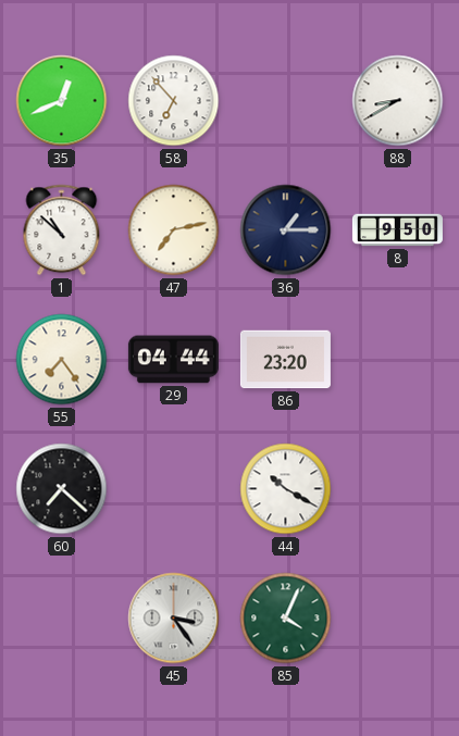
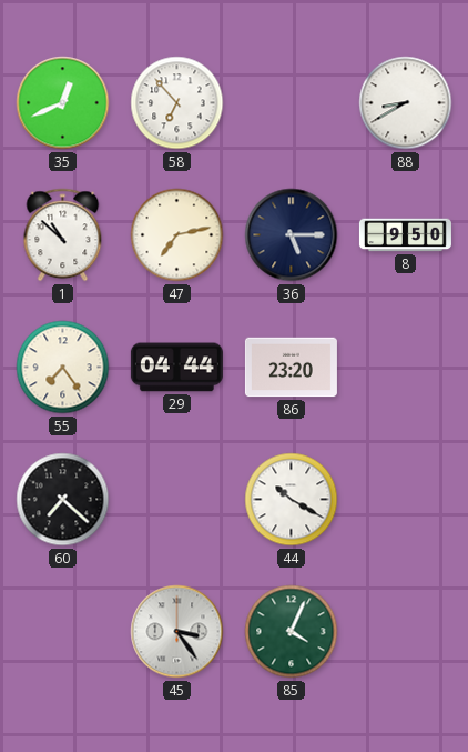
36: 1:15 -> 5:15 (292, 235)
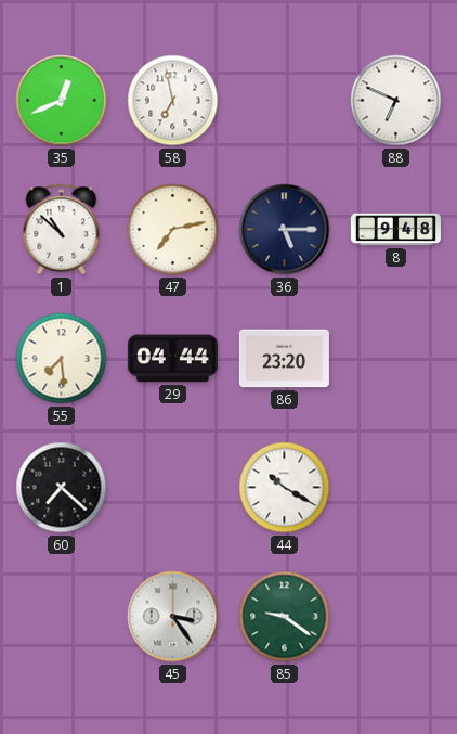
58: 6:53 -> 6:58 (173, 101)
88: 8:40 -> 6:49 (396, 101)
8: 9:50 -> 9:48 (395, 230)
55: 7:24 -> 7:29 (62, 359)
85: 4:04 -> 9:21 (285, 617)
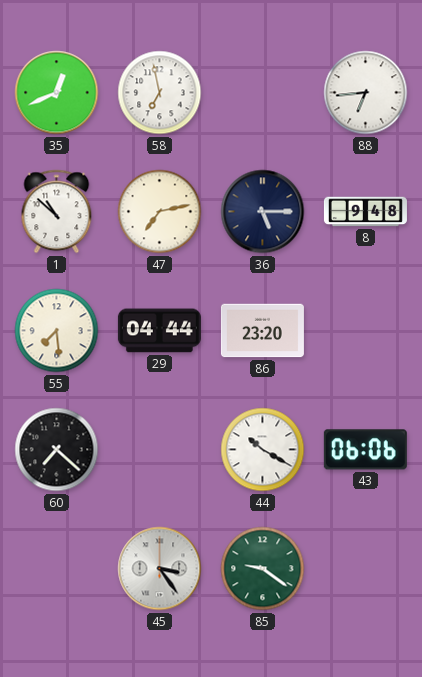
88: 6:49 -> 6:44 (366, 93)
43: none -> 06:06 (365, 450)
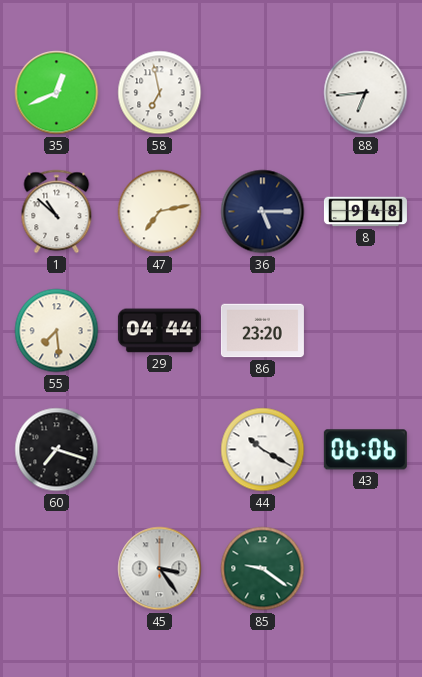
60: 7:22 -> 7:18 (57, 450)
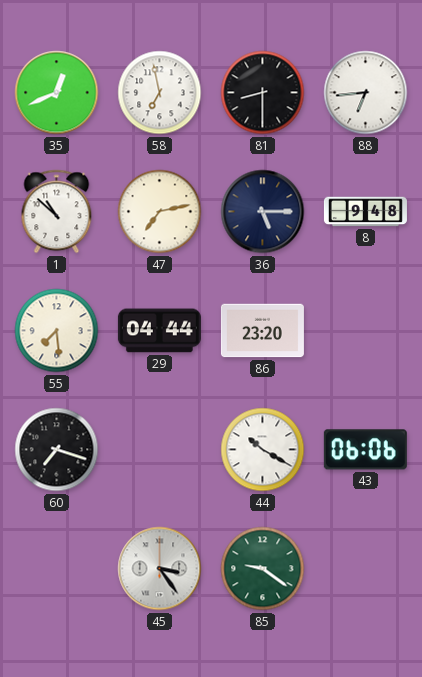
81: none -> 8:30 (263, 93)
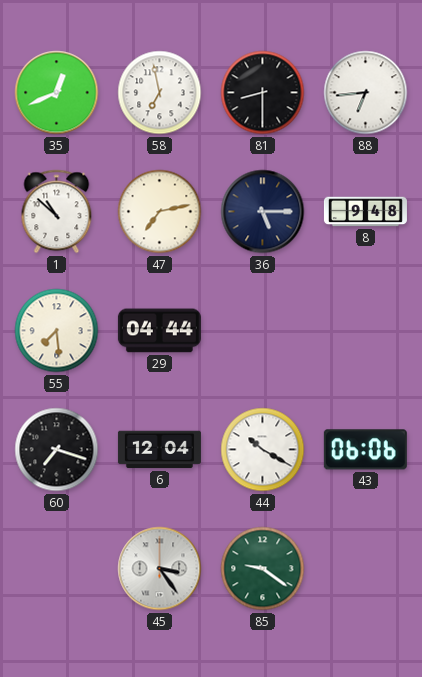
86: 23:20 -> none (262, 331)
6: none -> 12:04 (159, 450)
